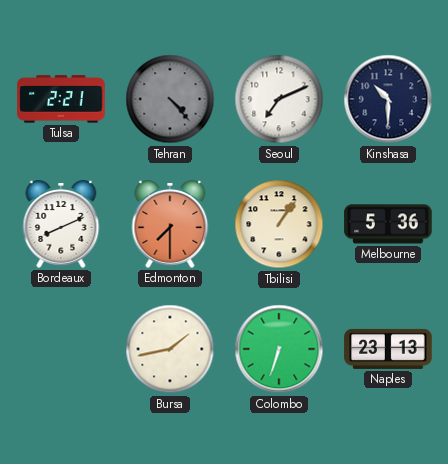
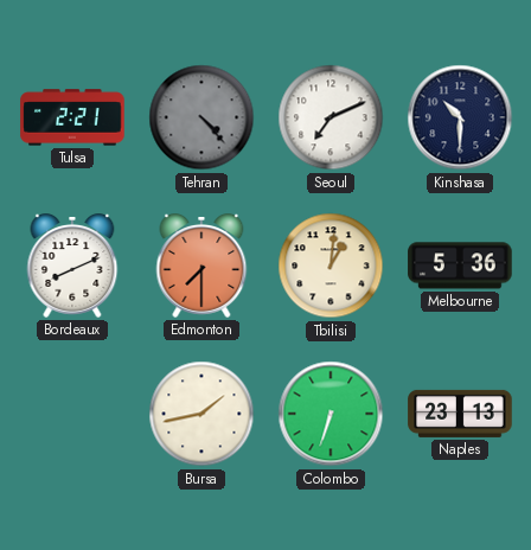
Tbilisi: 1:06 -> 1:01 (331, 266)
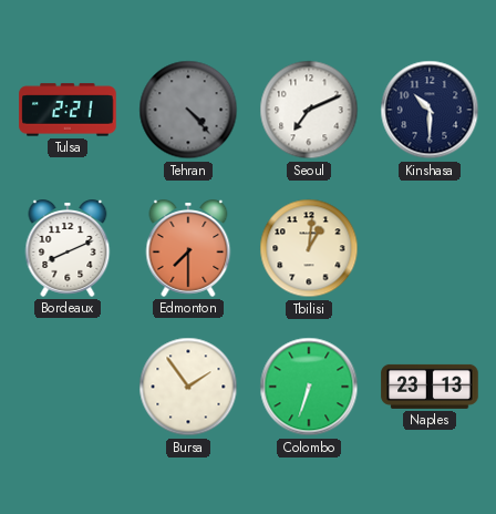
Melbourne: 5:36 -> none (460, 266)
Bursa: 1:43 -> 1:54 (188, 387)
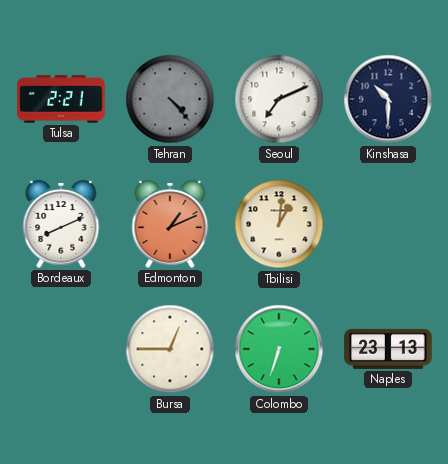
Edmonton: 7:30 -> 1:11 (170, 225)
Bursa: 1:54 -> 12:45 (170, 349)
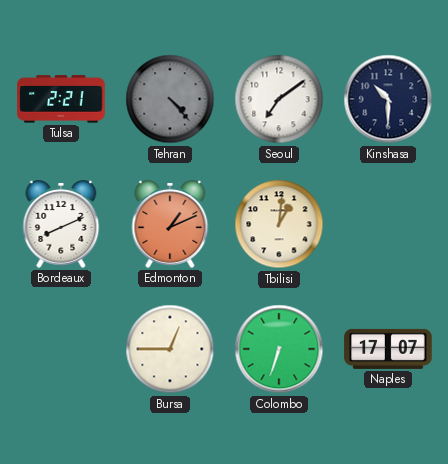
Seoul: 7:11 -> 7:09 (279, 99)
Naples: 23:13 -> 17:07 (388, 349)
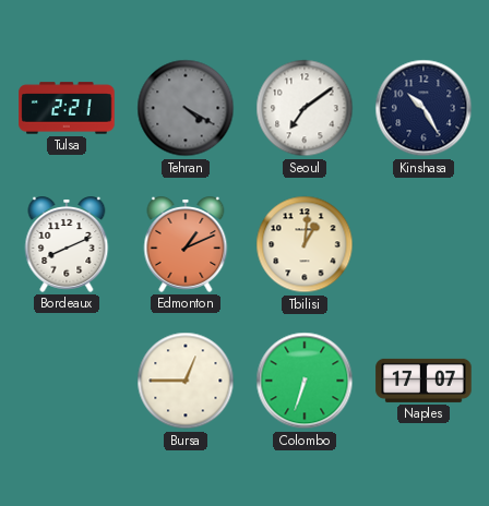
Tehran: 4:23 -> 4:20 (186, 108)
Kinshasa: 10:30 -> 10:25 (424, 108)
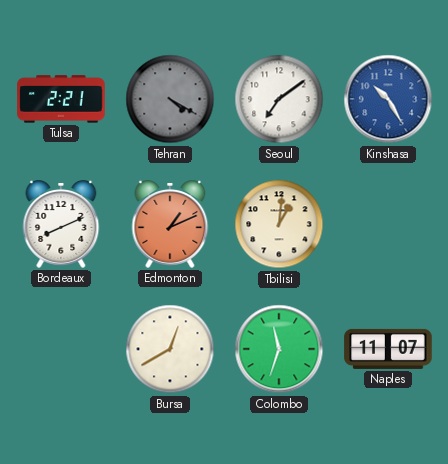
Kinshasa dial: navy -> blue (388, 99)
Bursa: 12:45 -> 12:40 (170, 349)
Colombo: 6:33 -> 11:33 (279, 349)
Naples: 17:07 -> 11:07 (388, 349)
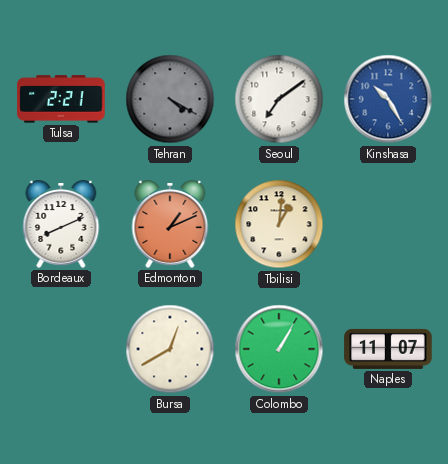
Colombo: 11:33 -> 1:05 (279, 349)
